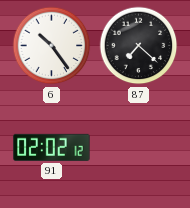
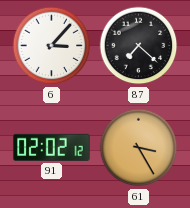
6: 10:24 -> 3:07 (52, 46)
61: none -> 3:25 (139, 148)
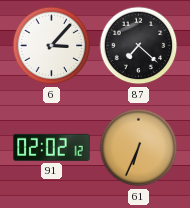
61: 3:25 -> 6:34 (139, 148)
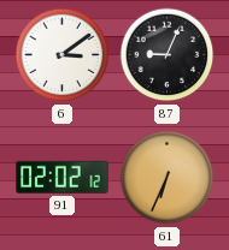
6: 3:07 -> 3:09 (63, 55)
87: 7:22 -> 9:04 (168, 55)
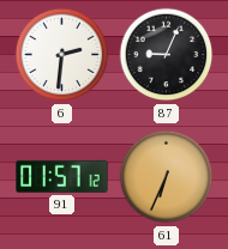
6: 3:09 -> 2:31 (62, 55)
91: 02:02 -> 01:57 (62, 176)
